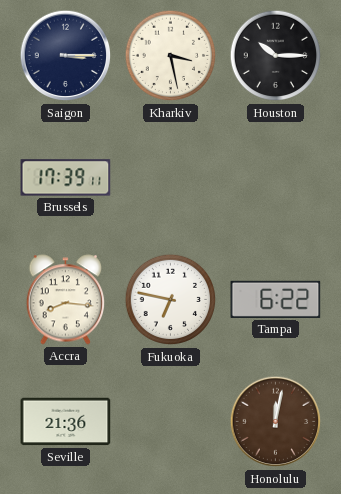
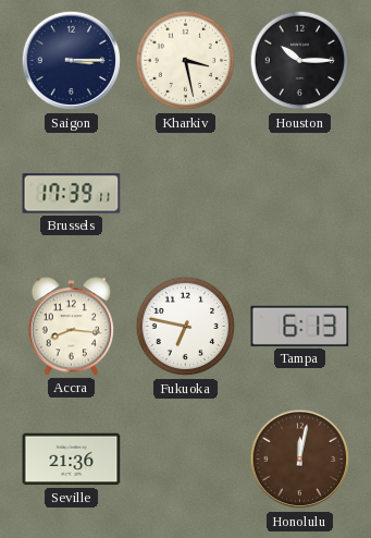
Tampa: 6:22 -> 6:13 (300, 326)
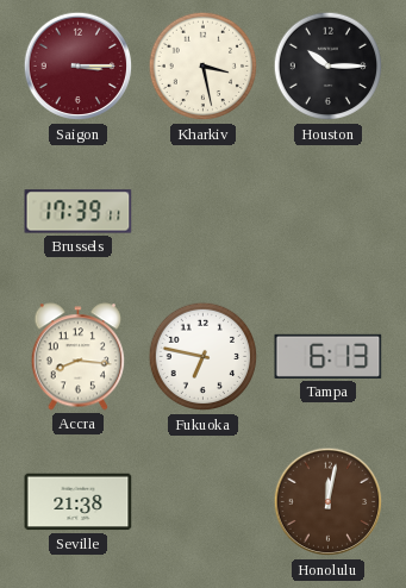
Saigon dial: navy -> burgundy (79, 67)
Seville: 21:36 -> 21:38 (79, 502)
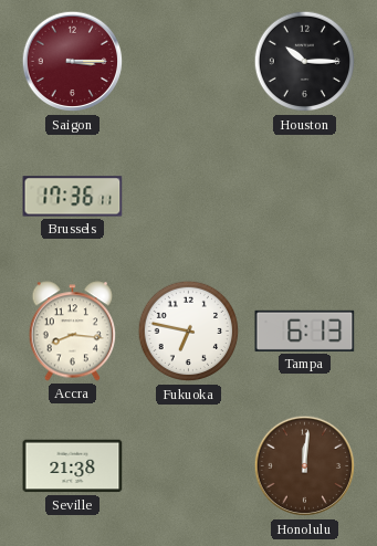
Kharkiv: 3:28 -> none (204, 67)
Brussels: 17:39 -> 17:36 (73, 197)
Honolulu: 12:02 -> 12:01 (305, 466)
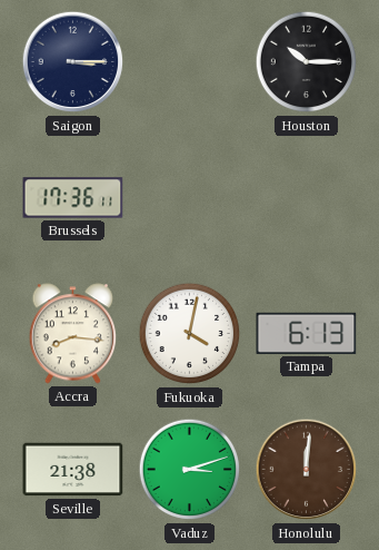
Saigon dial: burgundy -> navy (73, 62)
Fukuoka: 6:47 -> 4:02 (190, 334)
Vaduz: none -> 3:12 (190, 470)
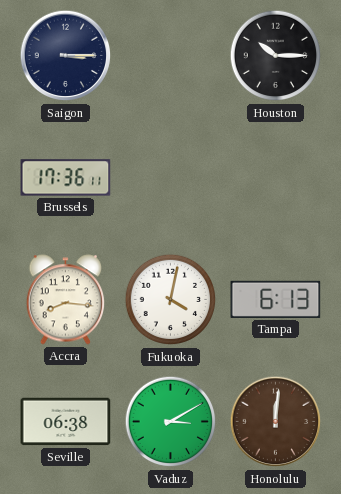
Seville: 21:38 -> 06:38 (66, 422)
Vaduz: 3:12 -> 3:10 (171, 422)
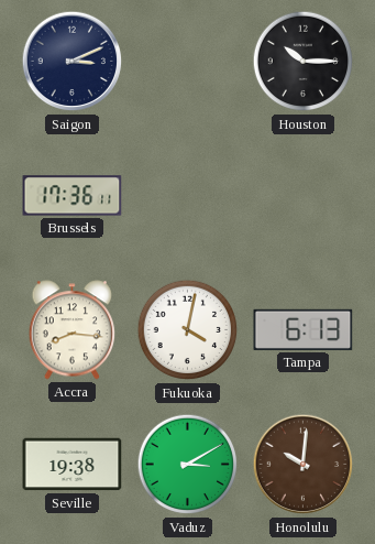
Saigon: 3:15 -> 3:11 (73, 62)
Seville: 06:38 -> 19:38 (73, 465)
Honolulu: 12:01 -> 10:01 (304, 465)
